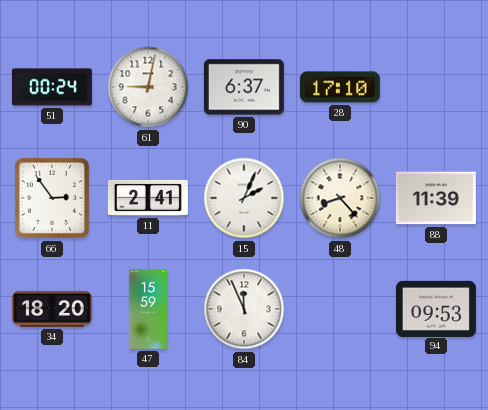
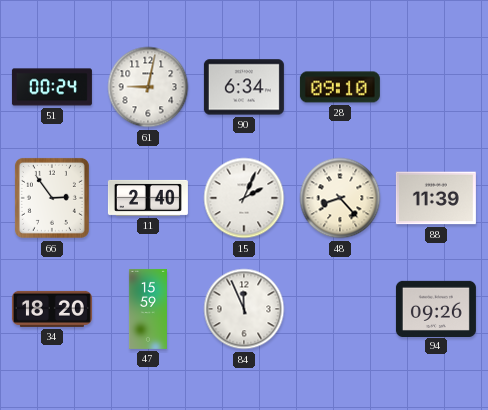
90: 6:37 -> 6:34 (244, 87)
28: 17:10 -> 09:10 (340, 87)
11: 2:41 -> 2:40 (148, 198)
94: 09:53 -> 09:26 (436, 308)
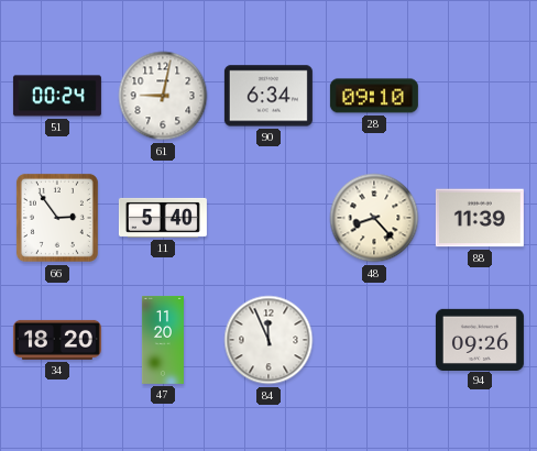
11: 2:40 -> 5:40 (163, 218)
15: 2:04 -> none (244, 198)
47: 15:59 -> 11:20 (163, 340)
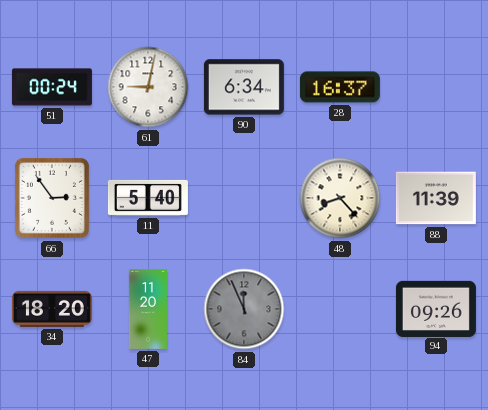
28: 09:10 -> 16:37 (340, 87)
84 dial: white -> grey (244, 309)
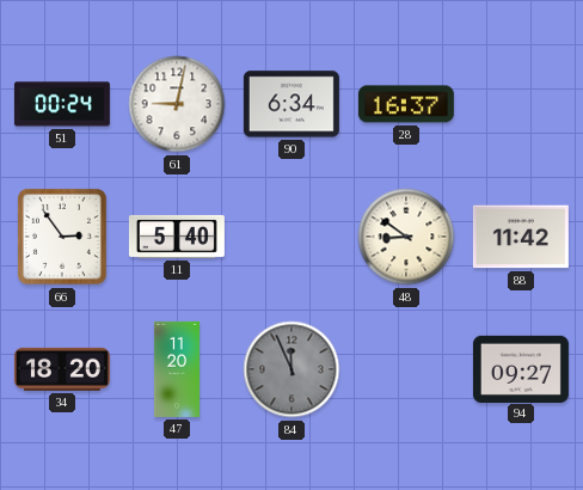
48: 8:23 -> 8:51 (406, 237)
88: 11:39 -> 11:42 (521, 237)
94: 09:26 -> 09:27 (521, 368)
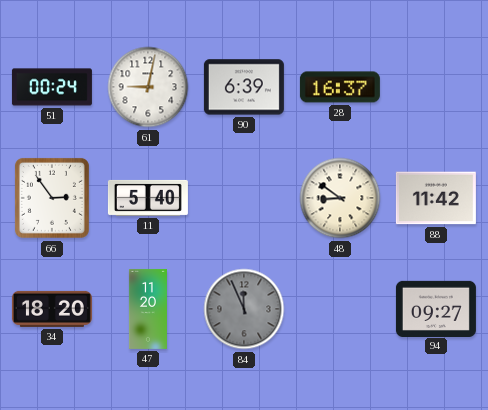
90: 6:34 -> 6:39 (244, 87)
